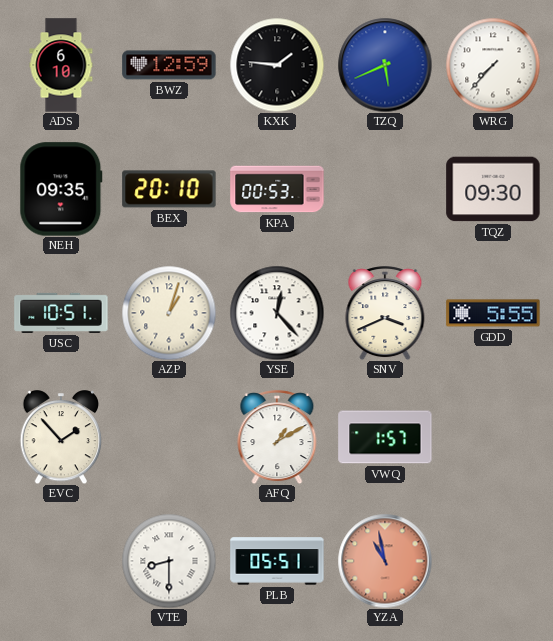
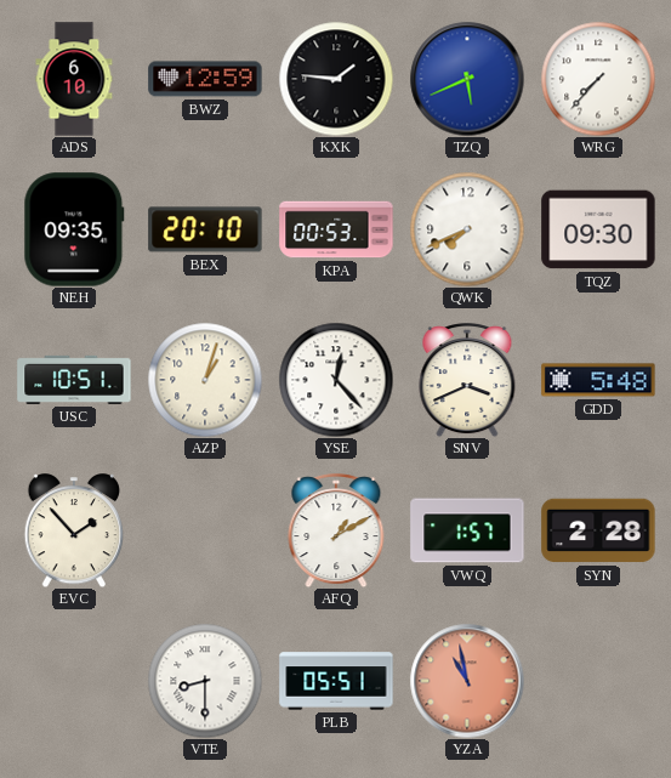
QWK: none -> 7:41 (467, 229)
GDD: 5:55 -> 5:48 (598, 380)
SYN: none -> 2:28 (598, 530)
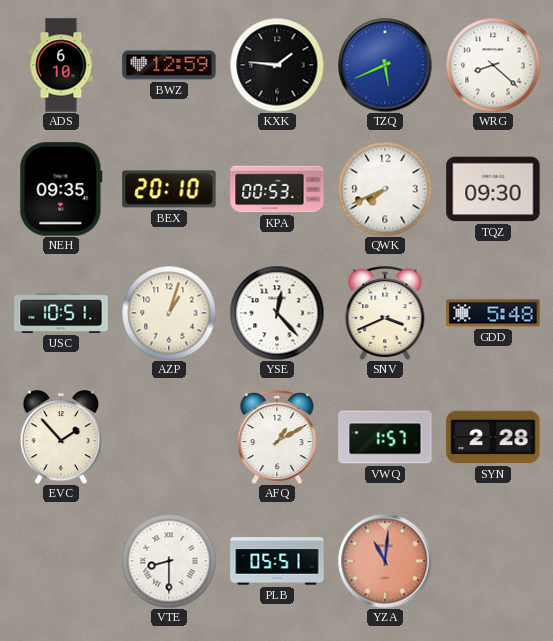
WRG: 7:37 -> 8:22 (493, 65)
YZA: 10:58 -> 11:01 (385, 561)
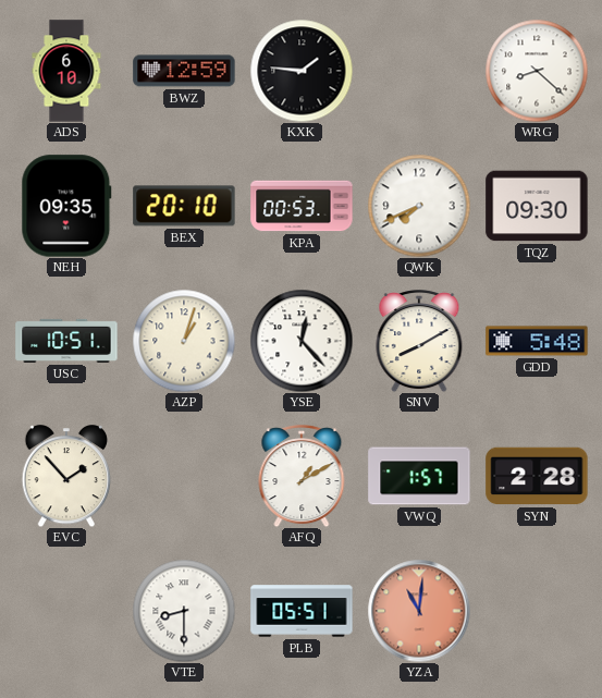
TZQ: 5:41 -> none (385, 65)
SNV: 3:41 -> 8:10 (419, 341)
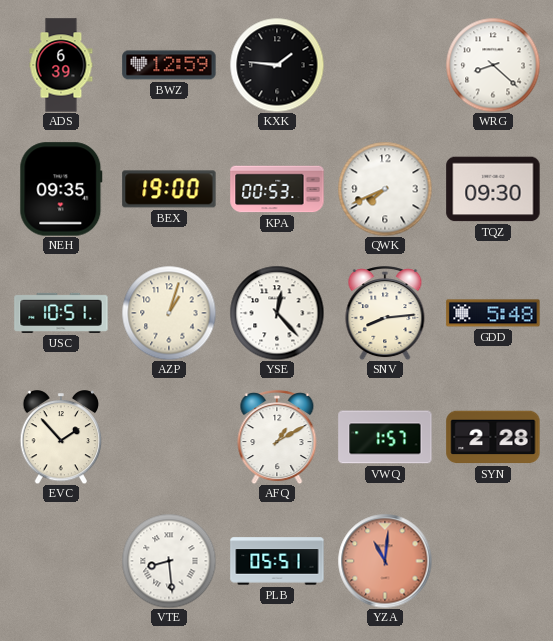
ADS: 6:10 -> 6:39 (61, 65)
BEX: 20:10 -> 19:00 (169, 189)
SNV: 8:10 -> 8:14 (385, 313)
VTE: 8:30 -> 8:29 (169, 561)
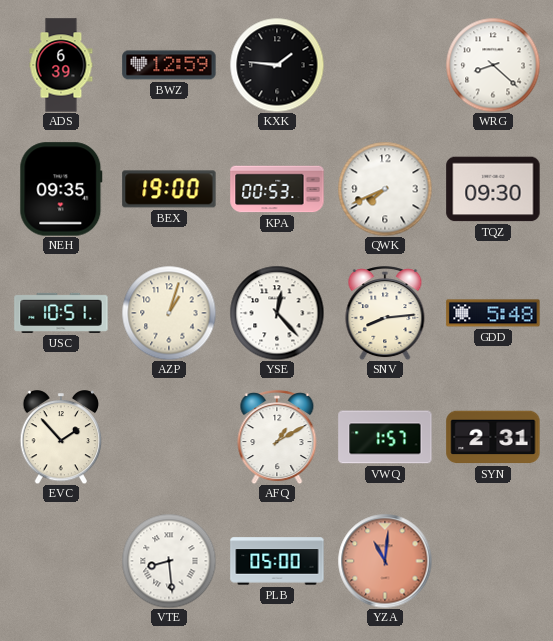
SYN: 2:28 -> 2:31 (493, 437)
PLB: 05:51 -> 05:00 (277, 561)
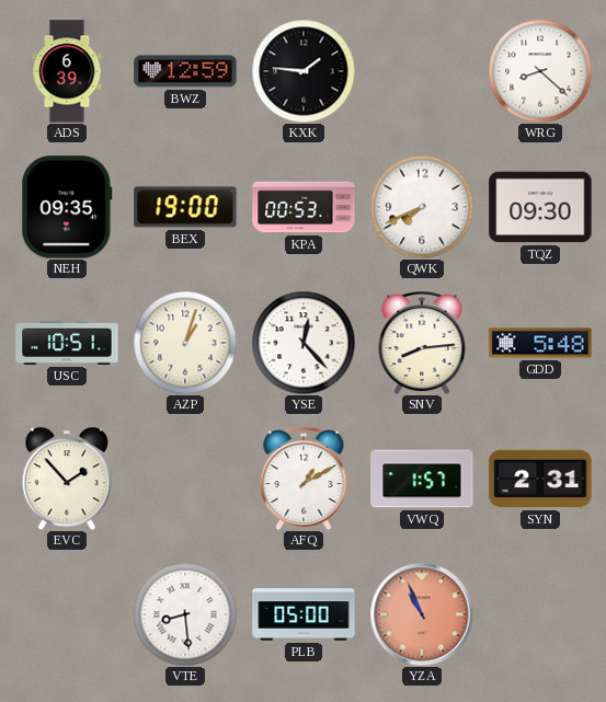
YZA: 11:01 -> 10:56 (422, 614)
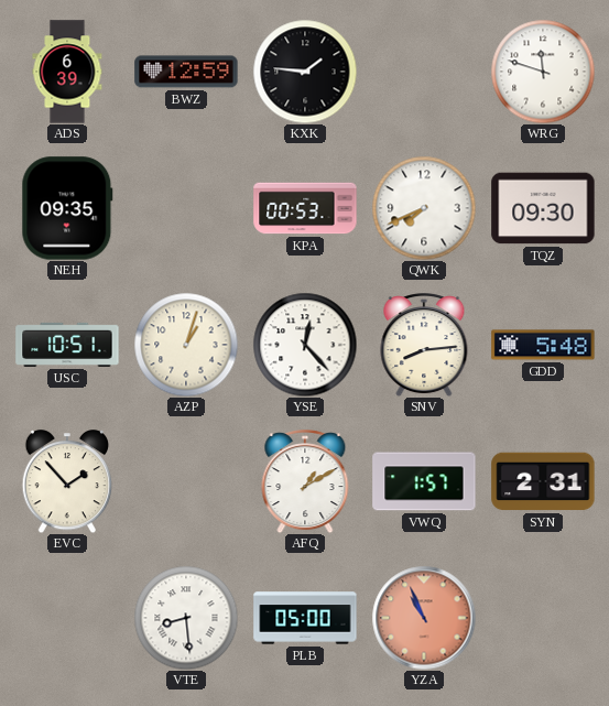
WRG: 8:22 -> 11:48 (543, 72)
BEX: 19:00 -> none (185, 207)
